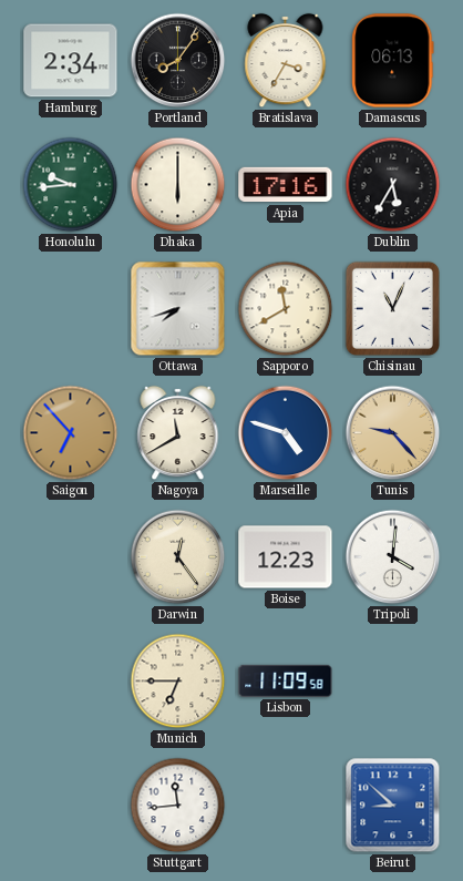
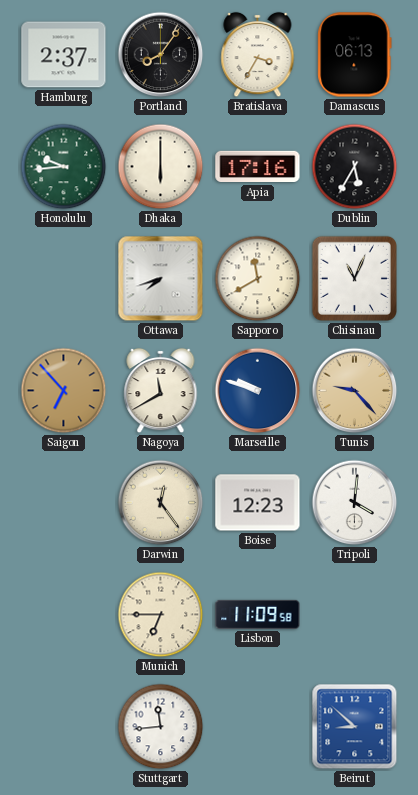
Hamburg: 2:34 -> 2:37 (64, 55)
Marseille: 4:48 -> 9:48 (258, 391)
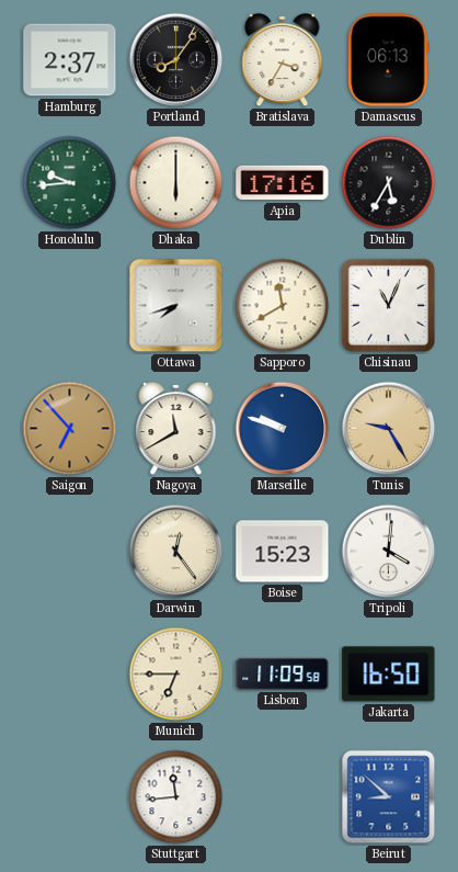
Tunis: 9:23 -> 9:25 (389, 429)
Boise: 12:23 -> 15:23 (283, 552)
Jakarta: none -> 16:50 (389, 675)
